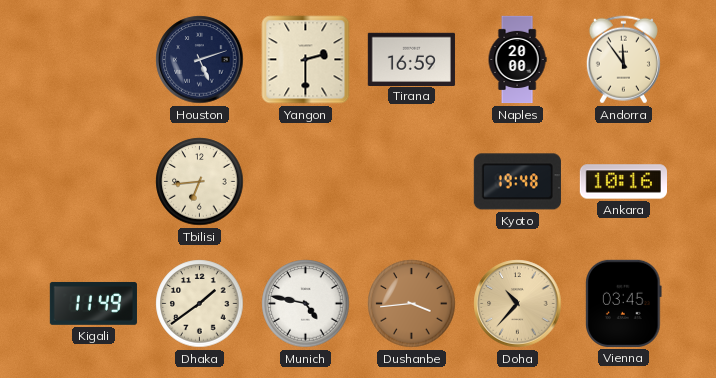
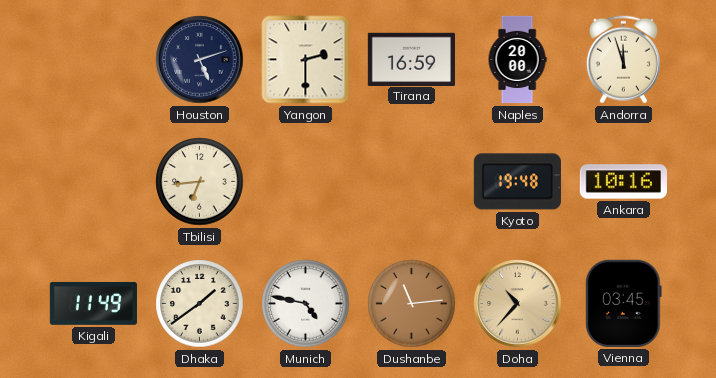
Andorra: 11:54 -> 11:57 (623, 60)
Dushanbe: 3:44 -> 11:14 (412, 304)
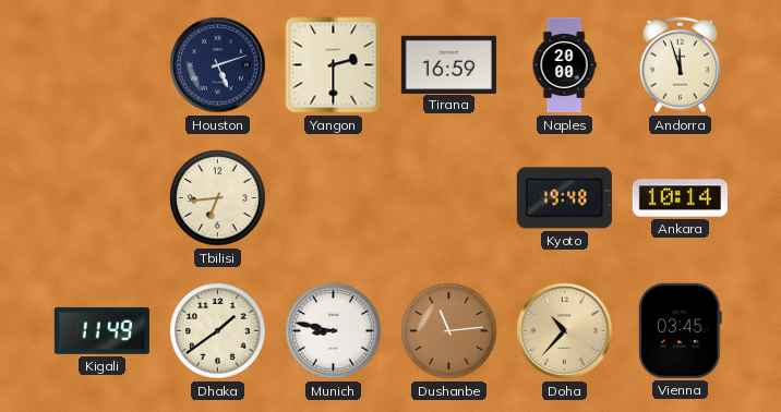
Ankara: 10:16 -> 10:14 (680, 198)
Munich: 4:47 -> 8:47 (334, 331)
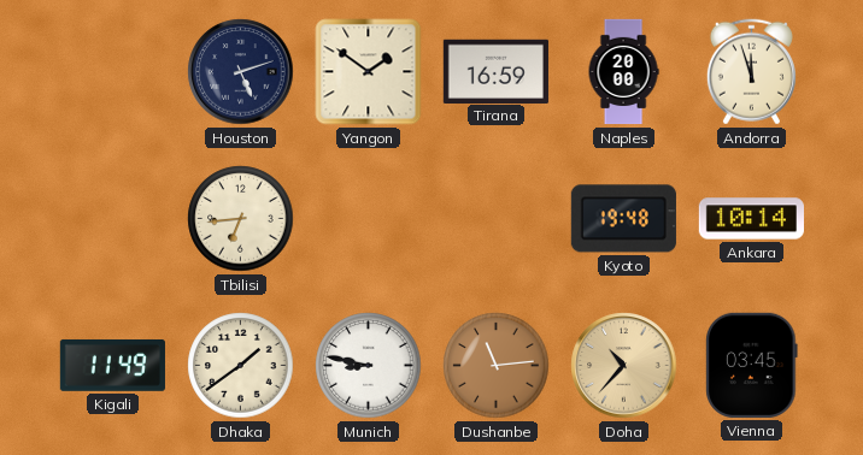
Yangon: 2:30 -> 1:51 (369, 72)
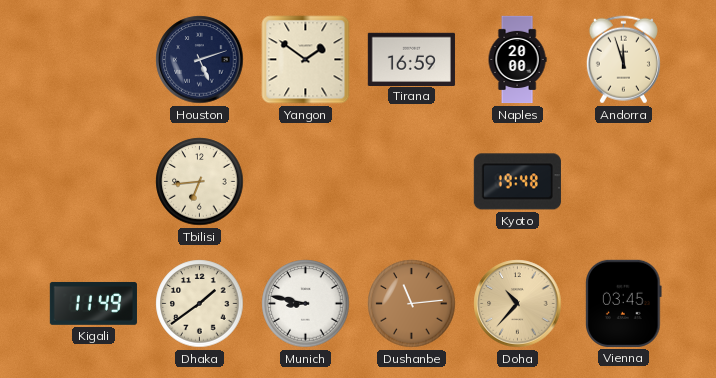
Ankara: 10:14 -> none (751, 219)
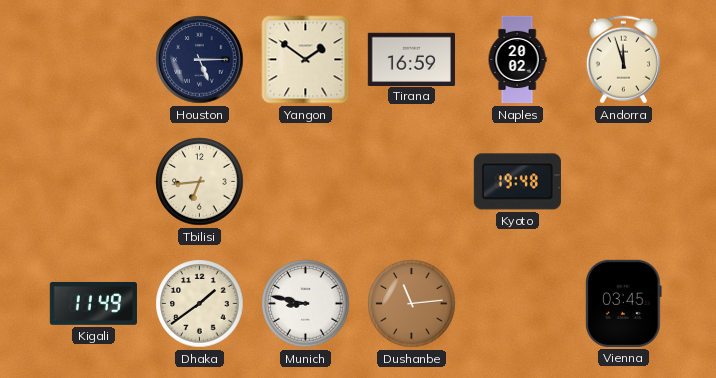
Houston: 5:12 -> 5:15 (200, 60)
Naples: 20:00 -> 20:02 (517, 60)
Doha: 10:37 -> none (518, 304)
